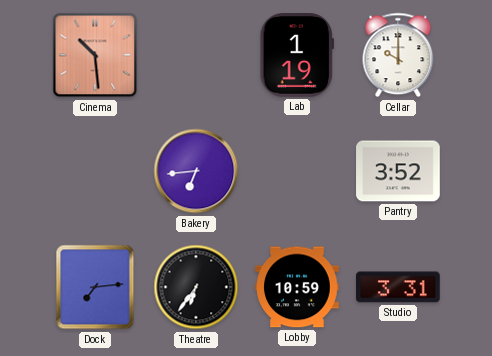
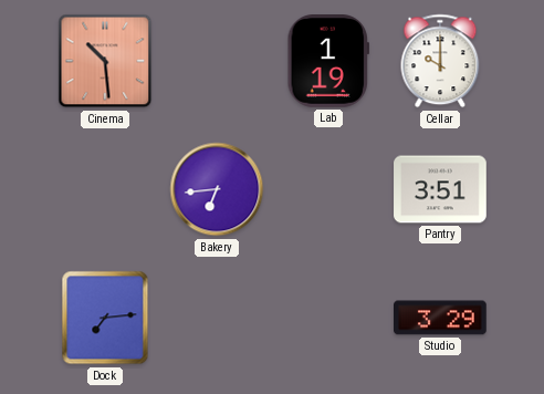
Pantry: 3:52 -> 3:51 (440, 189)
Theatre: 6:36 -> none (196, 287)
Lobby: 10:59 -> none (297, 287)
Studio: 3:31 -> 3:29 (441, 318)
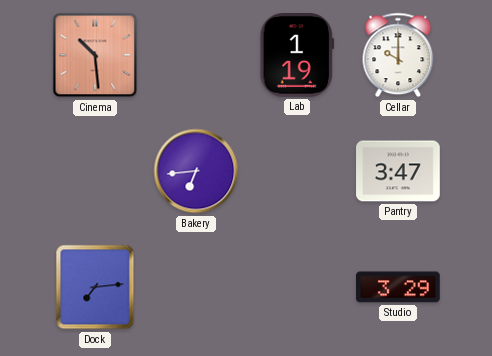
Pantry: 3:51 -> 3:47 (398, 171)
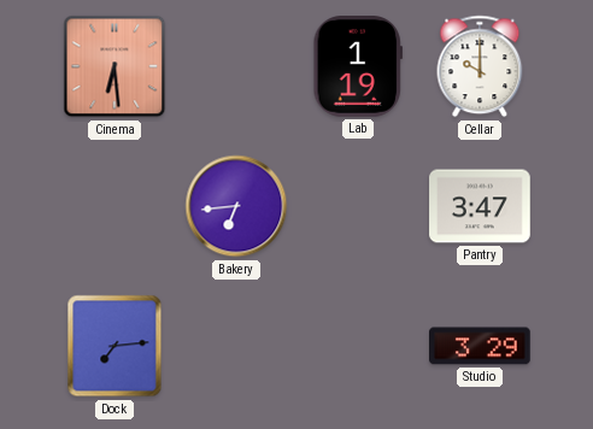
Cinema: 10:29 -> 6:29 (115, 66)
